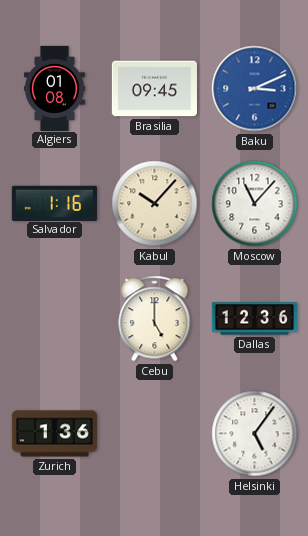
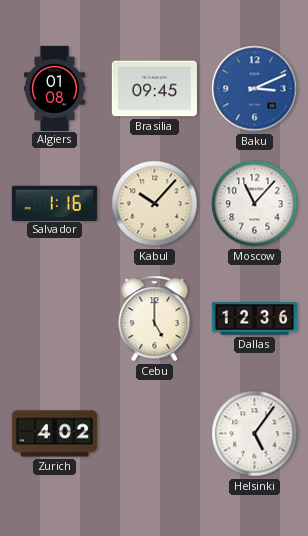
Zurich: 1:36 -> 4:02 (54, 434)
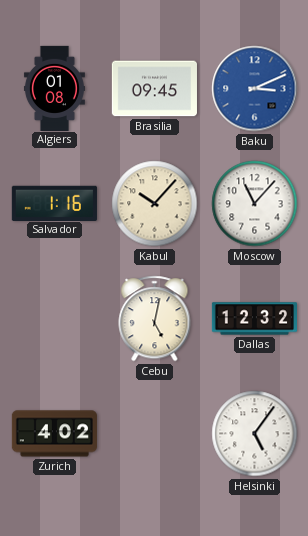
Cebu: 5:00 -> 5:02 (155, 319)
Dallas: 12:36 -> 12:32 (254, 319)
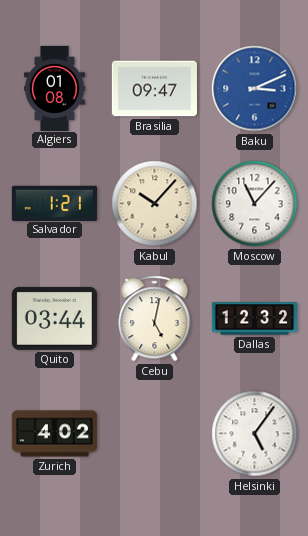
Brasilia: 09:45 -> 09:47 (154, 89)
Salvador: 1:16 -> 1:21 (54, 203)
Quito: none -> 03:44 (54, 318)
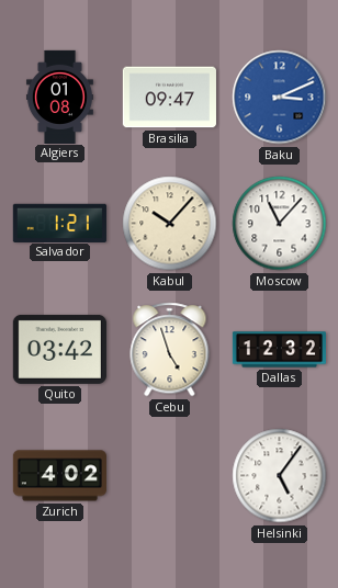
Quito: 03:44 -> 03:42 (59, 349)
Cebu: 5:02 -> 4:57 (170, 350)
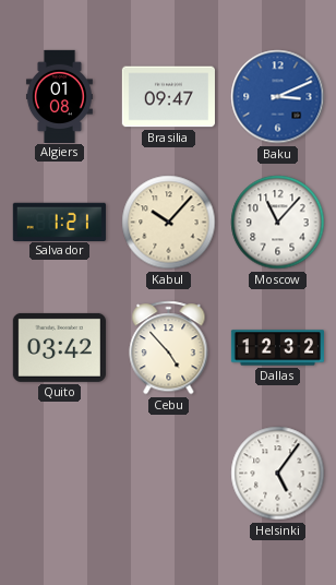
Cebu: 4:57 -> 4:53 (169, 348)
Zurich: 4:02 -> none (59, 476)
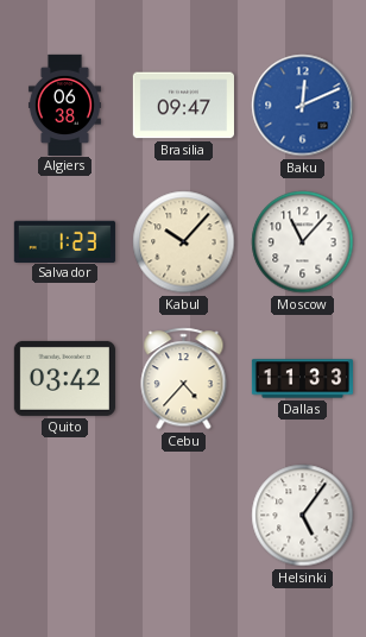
Algiers: 01:08 -> 06:38 (64, 105)
Baku: 3:11 -> 12:11 (303, 106)
Salvador: 1:21 -> 1:23 (64, 241)
Cebu: 4:53 -> 4:37 (184, 379)
Dallas: 12:32 -> 11:33 (302, 379)
